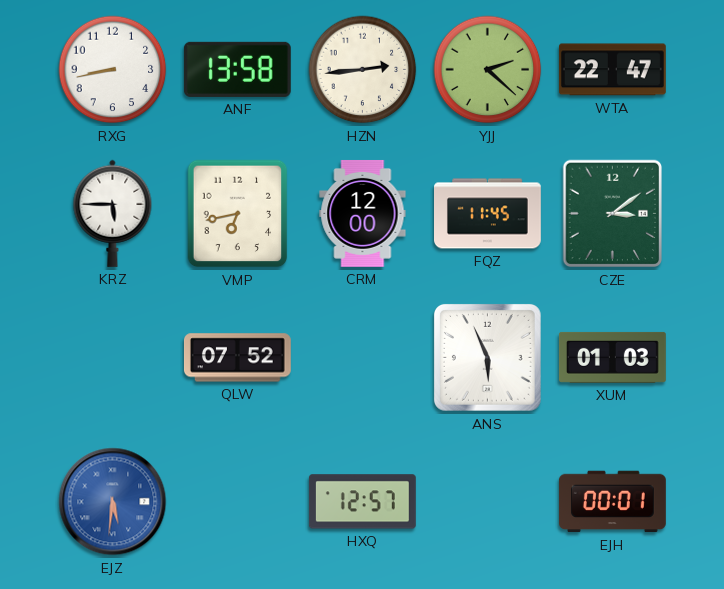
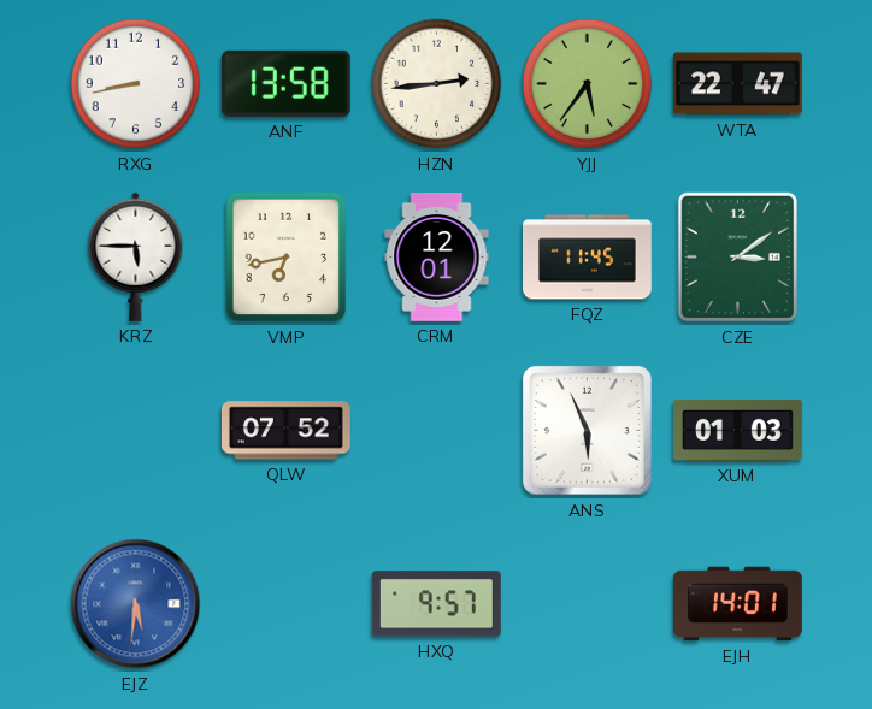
YJJ: 2:22 -> 5:36 (588, 84)
CRM: 12:00 -> 12:01 (437, 256)
HXQ: 12:57 -> 9:57 (436, 604)
EJH: 00:01 -> 14:01 (737, 604)
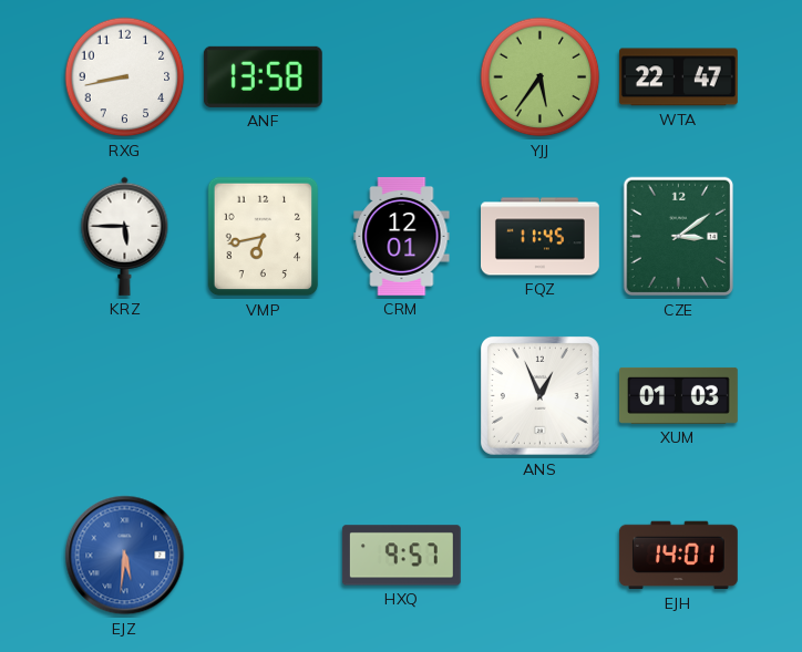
HZN: 2:44 -> none (437, 84)
QLW: 07:52 -> none (285, 431)
ANS: 5:56 -> 12:56 (539, 395)
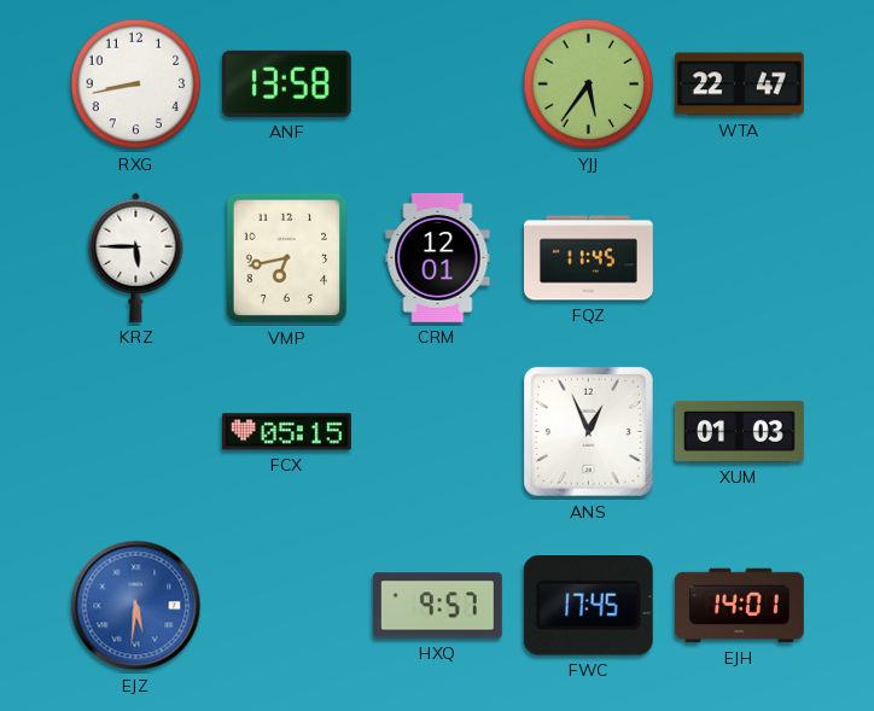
CZE: 3:09 -> none (678, 237)
FCX: none -> 05:15 (286, 432)
FWC: none -> 17:45 (588, 606)
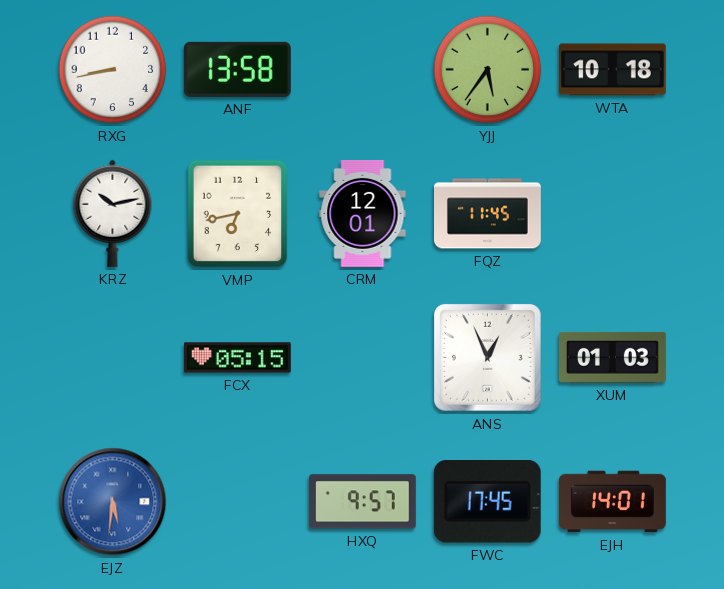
WTA: 22:47 -> 10:18 (612, 70)
KRZ: 5:45 -> 10:13 (113, 213)
